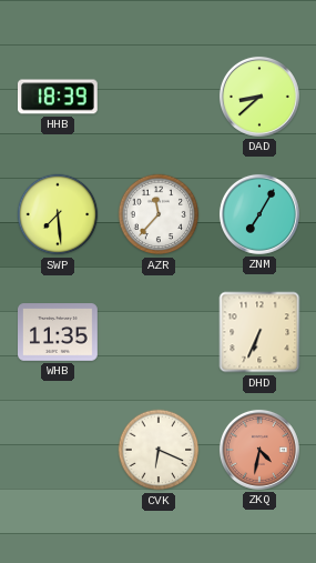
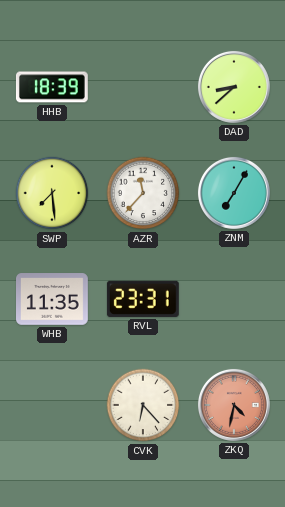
RVL: none -> 23:31 (143, 299)
DHD: 6:34 -> none (259, 332)
CVK: 6:19 -> 6:23 (143, 405)
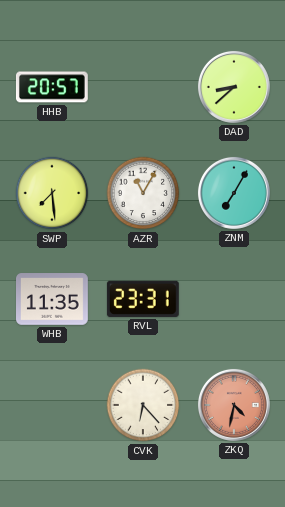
HHB: 18:39 -> 20:57 (52, 87)
AZR: 11:37 -> 11:05 (143, 193)
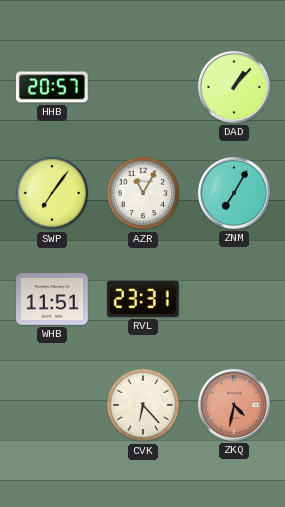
DAD: 8:38 -> 1:07 (234, 87)
SWP: 7:29 -> 7:06 (52, 193)
WHB: 11:35 -> 11:51 (53, 299)
